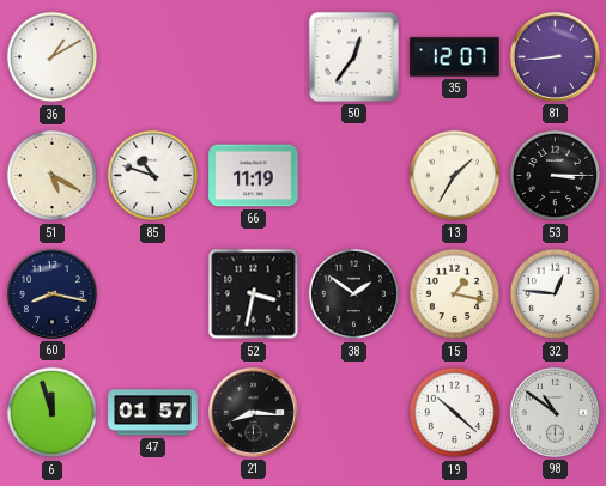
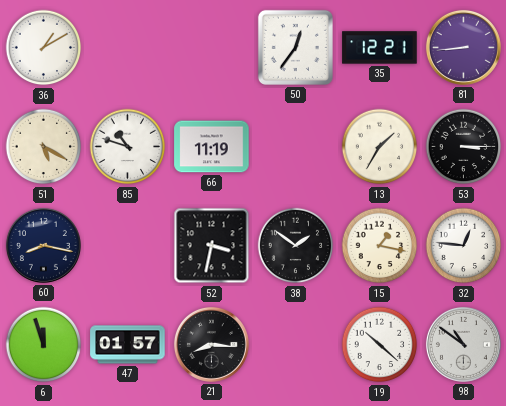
35: 12:07 -> 12:21 (380, 48)
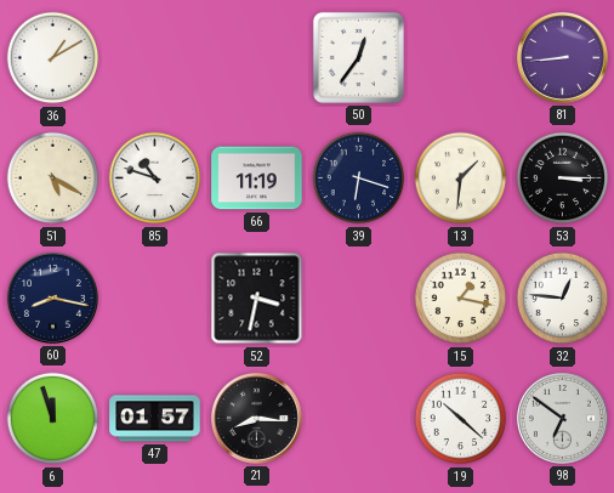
35: 12:21 -> none (380, 48)
39: none -> 6:18 (359, 178)
13: 1:35 -> 1:31 (461, 178)
38: 1:51 -> none (296, 246)
98: 10:51 -> 6:51 (562, 418)
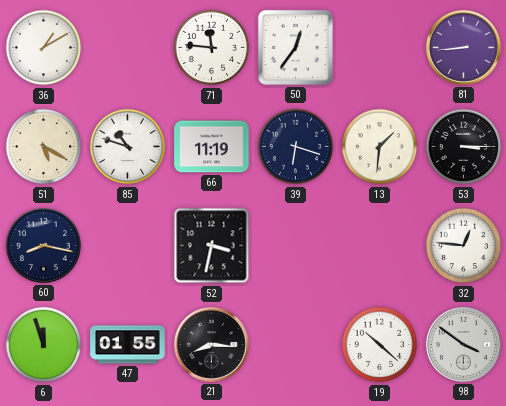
71: none -> 11:46 (212, 48)
15: 1:17 -> none (461, 299)
47: 01:57 -> 01:55 (128, 345)
98: 6:51 -> 3:51 (463, 344)
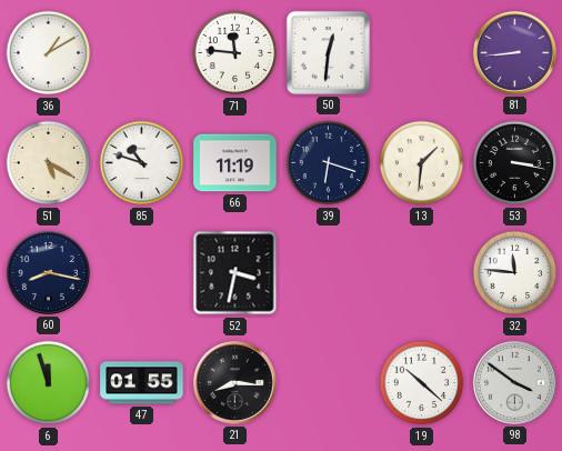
50: 12:36 -> 12:31 (328, 52)
53: 3:15 -> 3:17 (515, 163)
32: 12:46 -> 11:46 (515, 273)
